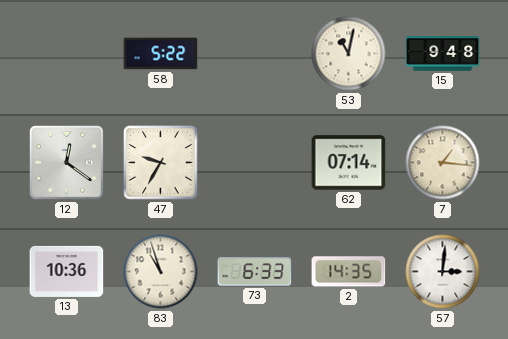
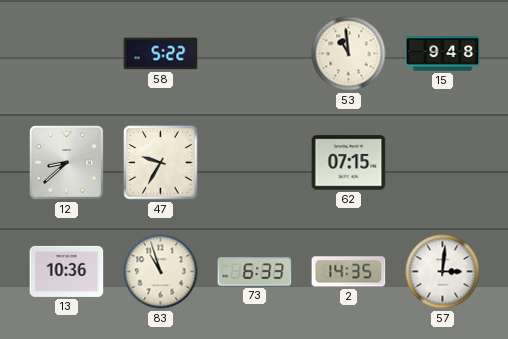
53: 11:02 -> 10:59 (349, 54)
12: 12:21 -> 8:38 (67, 163)
62: 07:14 -> 07:15 (349, 163)
7: 1:16 -> none (443, 163)
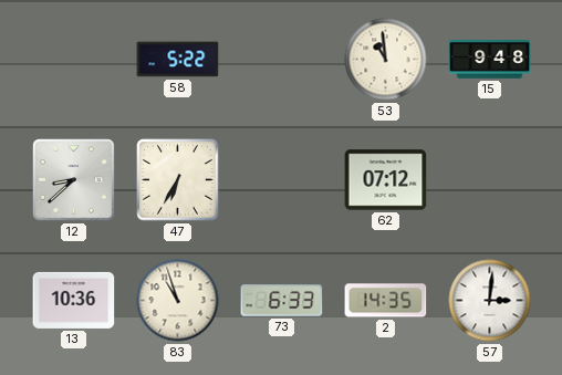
47: 9:35 -> 6:35 (178, 180)
62: 07:15 -> 07:12 (386, 180)
